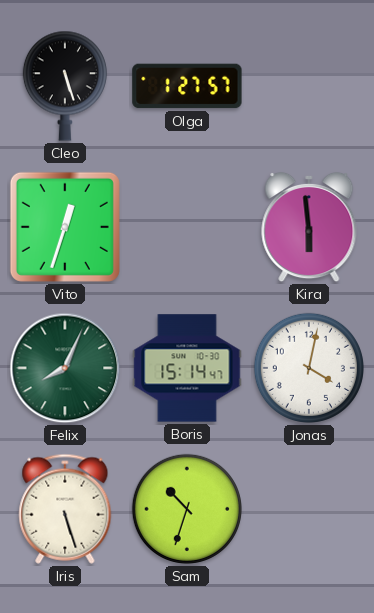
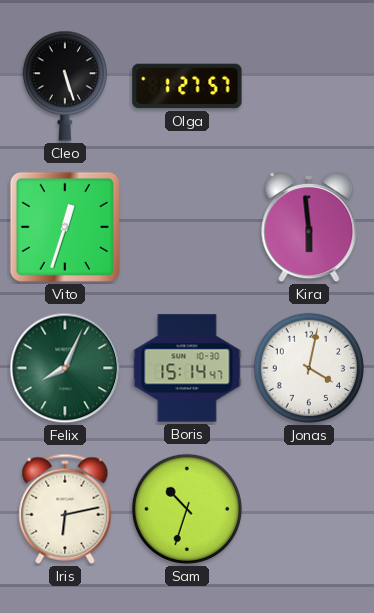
Iris: 5:27 -> 6:13 (65, 509)
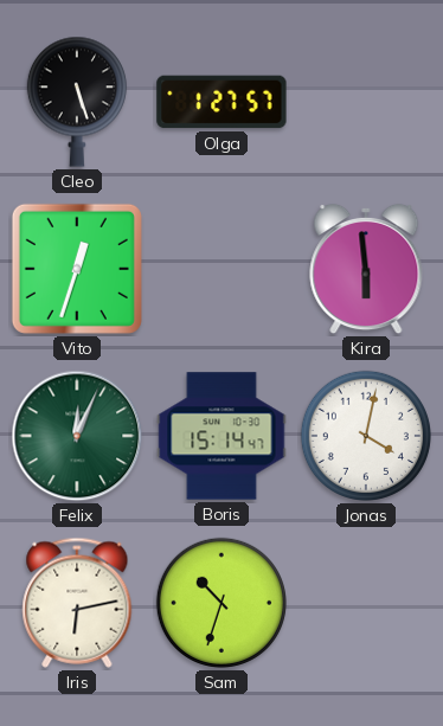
Felix: 8:04 -> 12:04 (77, 436)
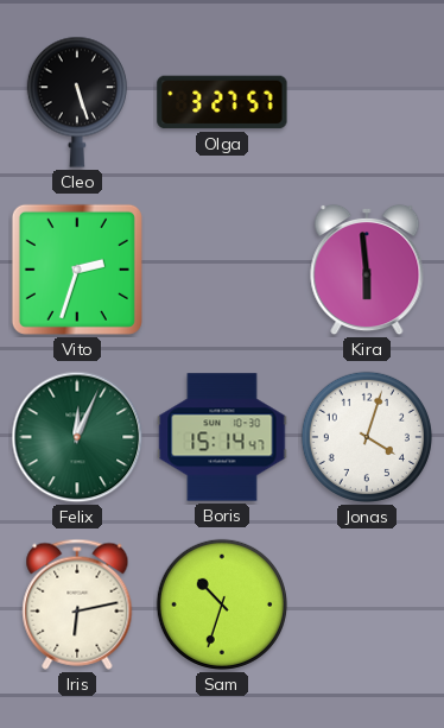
Olga: 1:27 -> 3:27 (222, 102)
Vito: 12:33 -> 2:33 (77, 270)
Jonas: 4:02 -> 4:03 (367, 437)
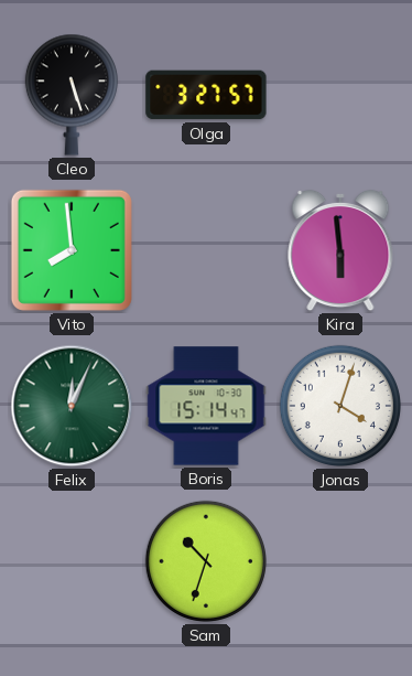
Vito: 2:33 -> 7:59 (72, 250)
Iris: 6:13 -> none (77, 604)
